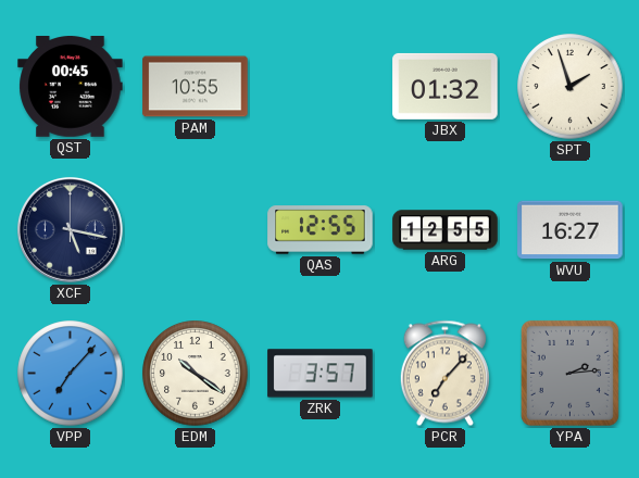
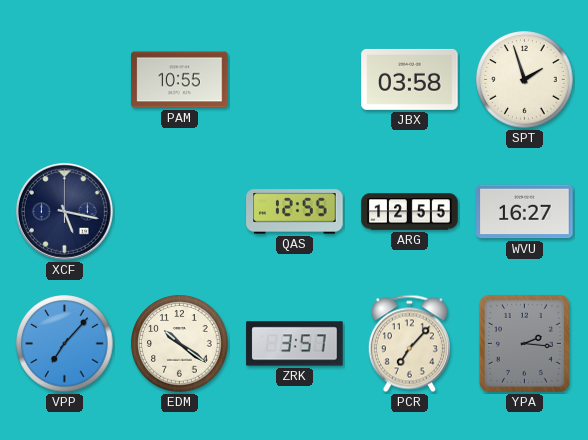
QST: 00:45 -> none (71, 87)
JBX: 01:32 -> 03:58 (410, 79)
YPA: 2:14 -> 2:16 (524, 343)
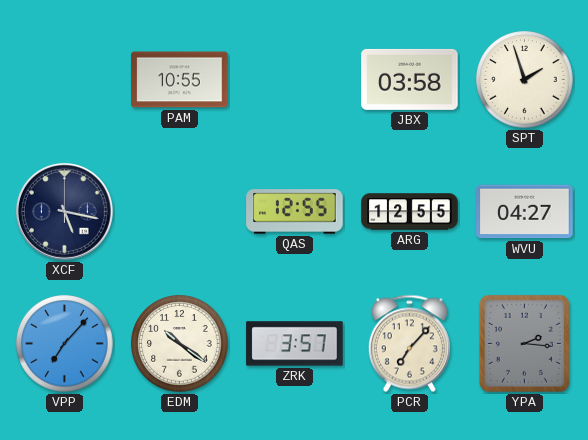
WVU: 16:27 -> 04:27 (525, 212)
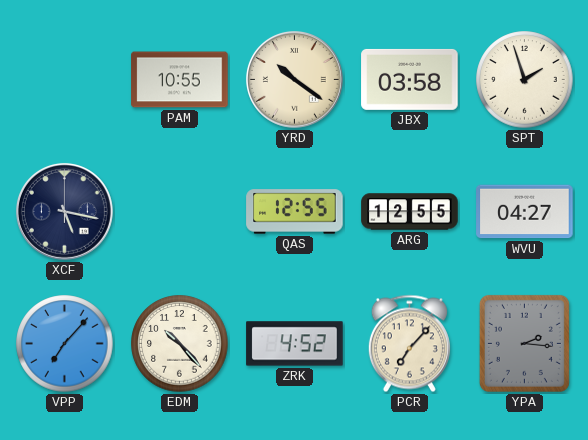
YRD: none -> 10:21 (294, 79)
EDM: 10:21 -> 10:23 (180, 344)
ZRK: 3:57 -> 4:52 (295, 344)
